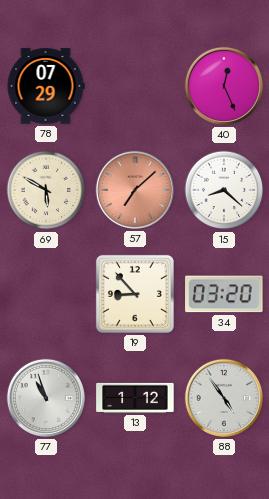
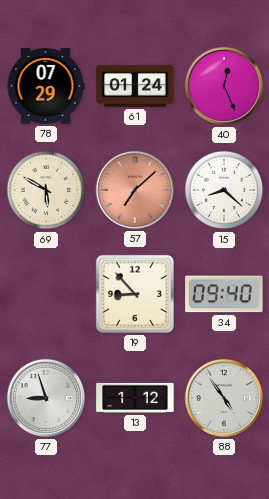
61: none -> 01:24 (135, 86)
34: 03:20 -> 09:40 (224, 294)
77: 10:57 -> 8:57 (46, 398)
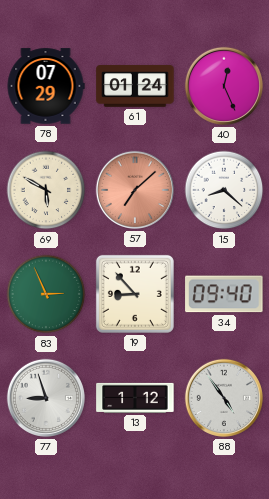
83: none -> 2:56 (46, 294)
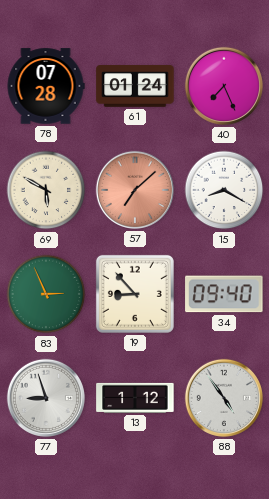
78: 07:29 -> 07:28 (46, 86)
40: 12:26 -> 7:26 (224, 86)
15: 8:22 -> 8:20 (224, 190)
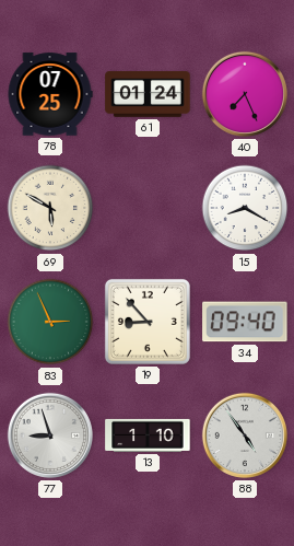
78: 07:28 -> 07:25 (50, 94)
57: 7:08 -> none (135, 190)
13: 1:12 -> 1:10 (148, 435)
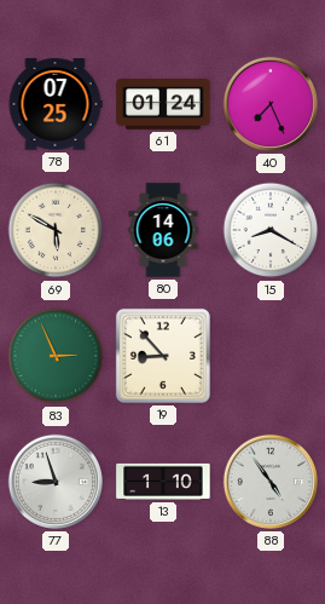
80: none -> 14:06 (163, 230)
34: 09:40 -> none (245, 322)
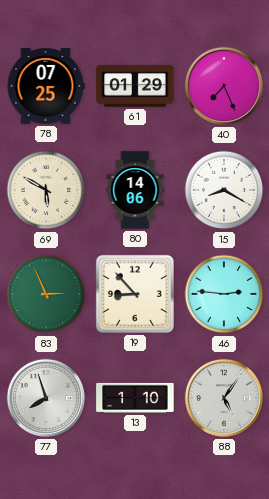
61: 01:24 -> 01:29 (135, 86)
46: none -> 2:46 (224, 294)
77: 8:57 -> 7:57 (46, 398)
88: 4:54 -> 5:06 (224, 398)
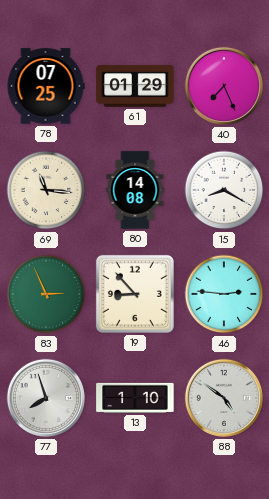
69: 5:50 -> 11:16 (46, 190)
80: 14:06 -> 14:08 (135, 190)
88: 5:06 -> 4:51 (224, 398)
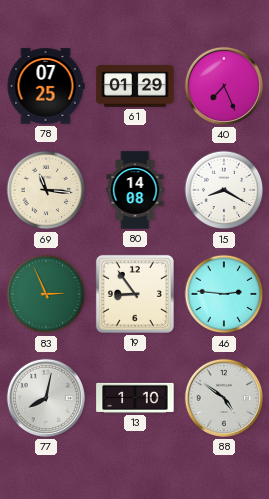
19: 8:53 -> 8:54 (135, 294)
77: 7:57 -> 8:02 (46, 398)
